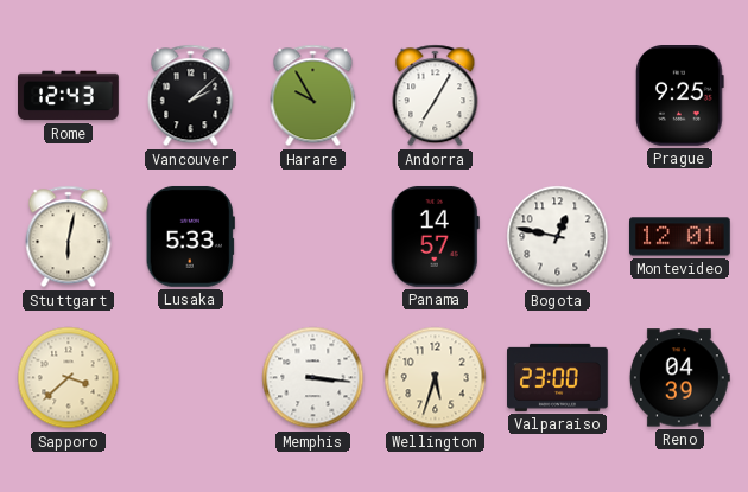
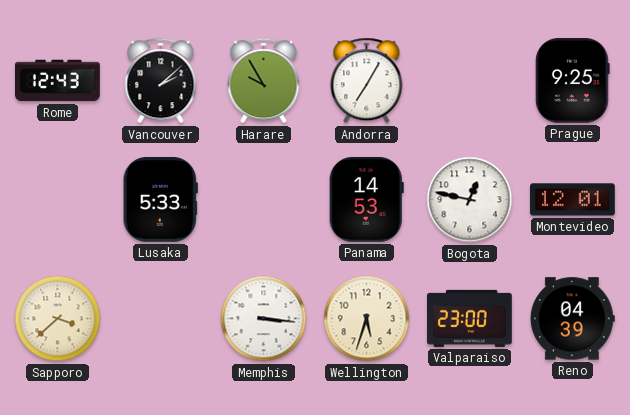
Stuttgart: 6:02 -> none (69, 237)
Panama: 14:57 -> 14:53 (366, 199)
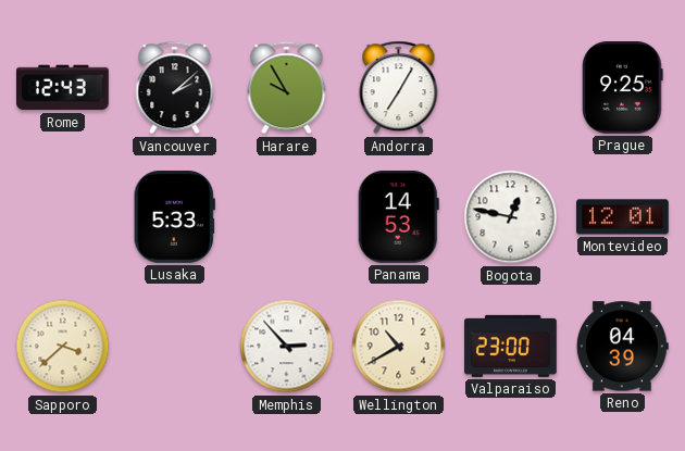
Memphis: 3:16 -> 2:53 (287, 347)
Wellington: 5:33 -> 10:40 (399, 347)
